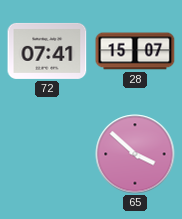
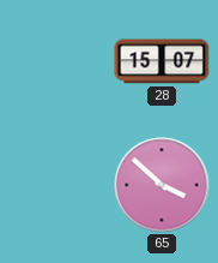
72: 07:41 -> none (47, 51)
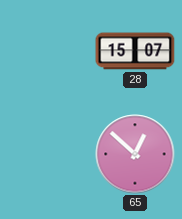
65: 3:52 -> 12:52 (135, 154)
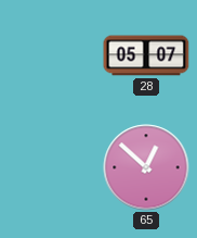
28: 15:07 -> 05:07 (146, 55)
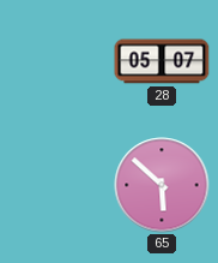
65: 12:52 -> 5:52 (162, 185)
